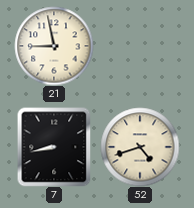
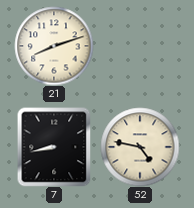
21: 8:58 -> 8:12 (54, 46)
52: 4:42 -> 4:47 (140, 147)
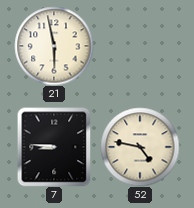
21: 8:12 -> 5:58 (54, 46)
7: 8:43 -> 8:46 (54, 147)
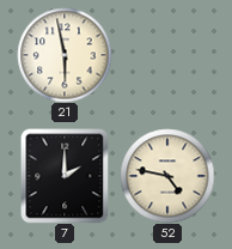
7: 8:46 -> 2:00 (65, 176)
